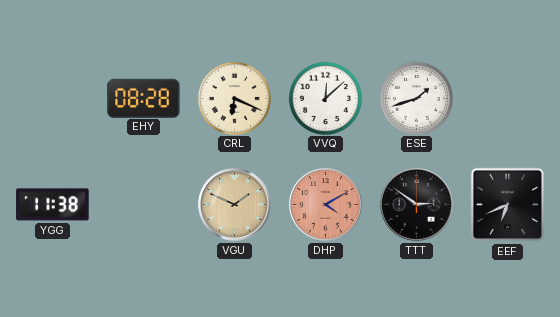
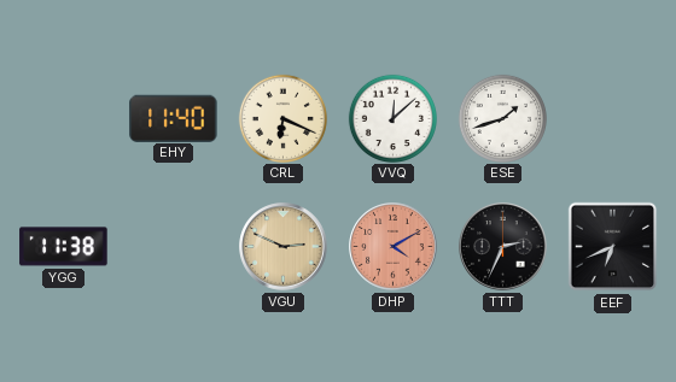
EHY: 08:28 -> 11:40 (174, 118)
VGU: 1:49 -> 2:49 (284, 247)
TTT: 2:51 -> 2:34 (503, 247)
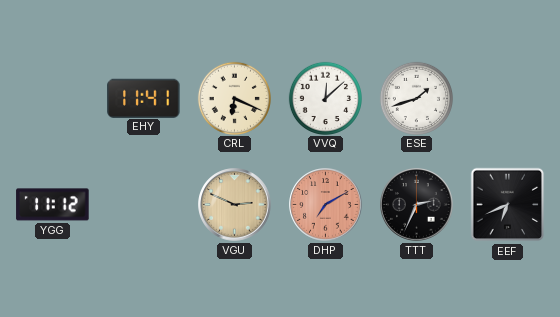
EHY: 11:40 -> 11:41 (144, 98)
YGG: 11:38 -> 11:12 (53, 205)
DHP: 4:10 -> 7:10 (326, 205)
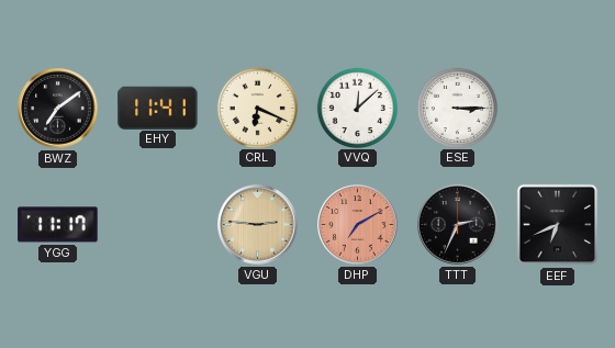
BWZ: none -> 7:09 (58, 109)
ESE: 1:42 -> 3:15 (457, 108)
YGG: 11:12 -> 11:17 (58, 225)
VGU: 2:49 -> 2:46 (258, 225)
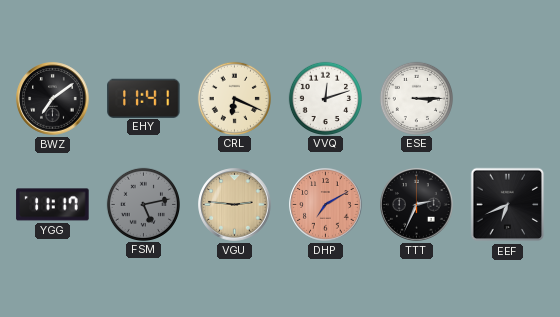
VVQ: 12:08 -> 12:12 (325, 98)
FSM: none -> 5:13 (143, 204)
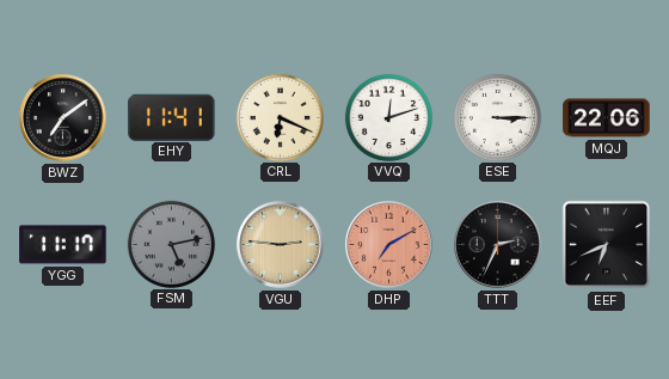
MQJ: none -> 22:06 (607, 118)
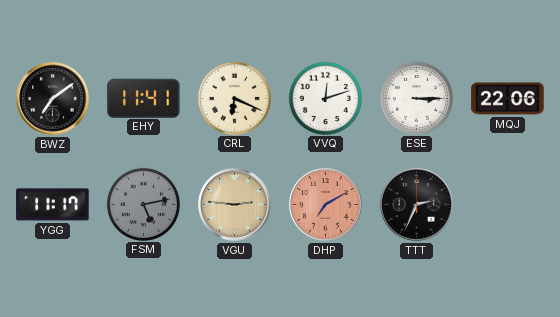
EEF: 6:41 -> none (607, 245)
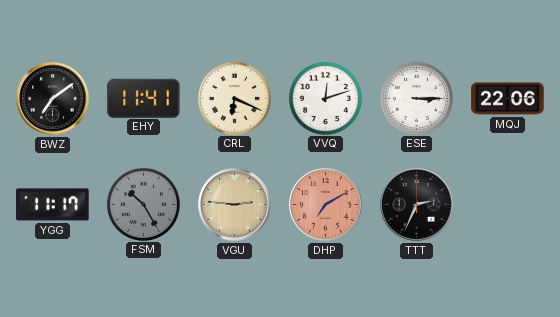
FSM: 5:13 -> 10:25 (143, 204)
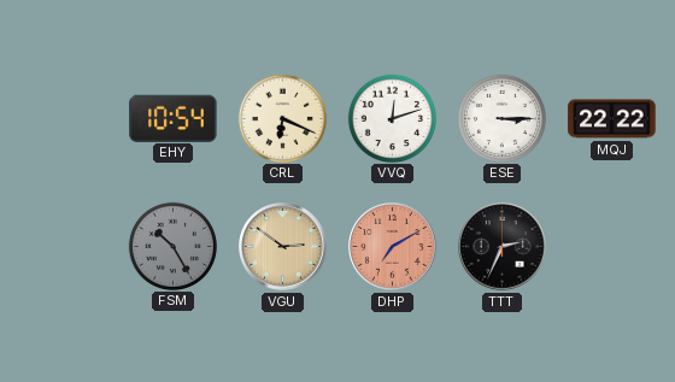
BWZ: 7:09 -> none (53, 99)
EHY: 11:41 -> 10:54 (174, 118)
MQJ: 22:06 -> 22:22 (612, 119)
YGG: 11:17 -> none (53, 205)
VGU: 2:46 -> 2:51 (283, 247)
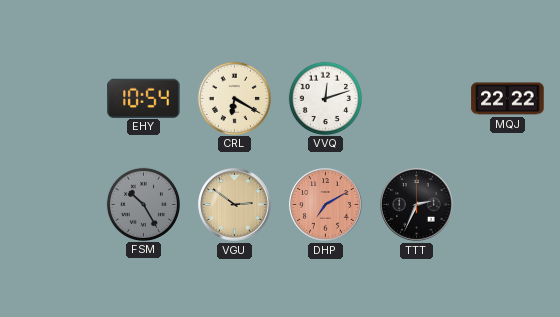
CRL: 6:19 -> 6:20 (234, 98)
ESE: 3:15 -> none (501, 118)
